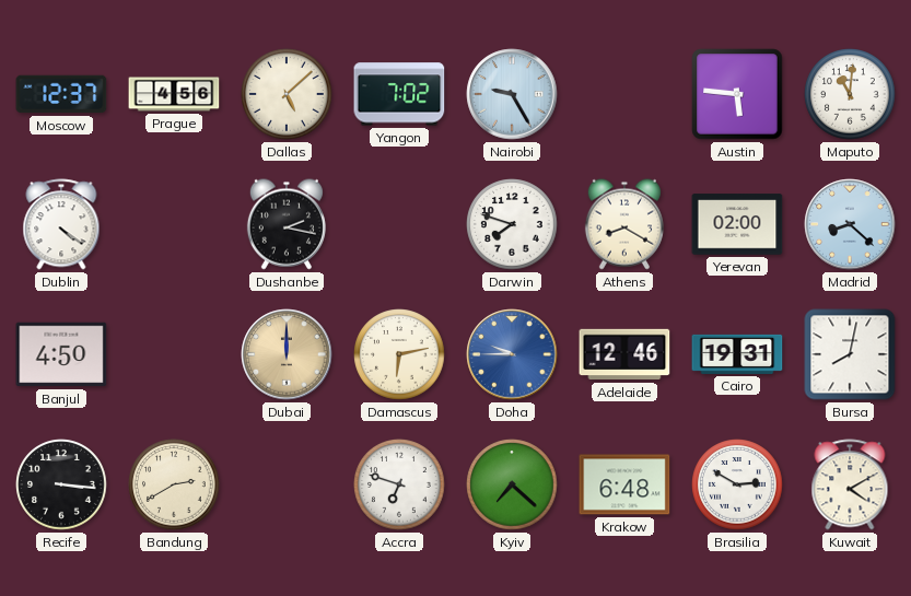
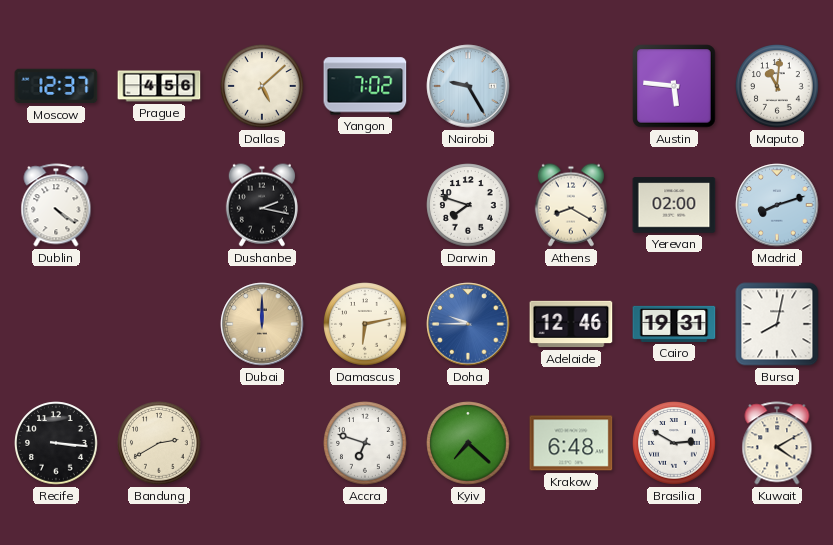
Madrid: 8:22 -> 8:12 (777, 205)
Banjul: 4:50 -> none (61, 354)
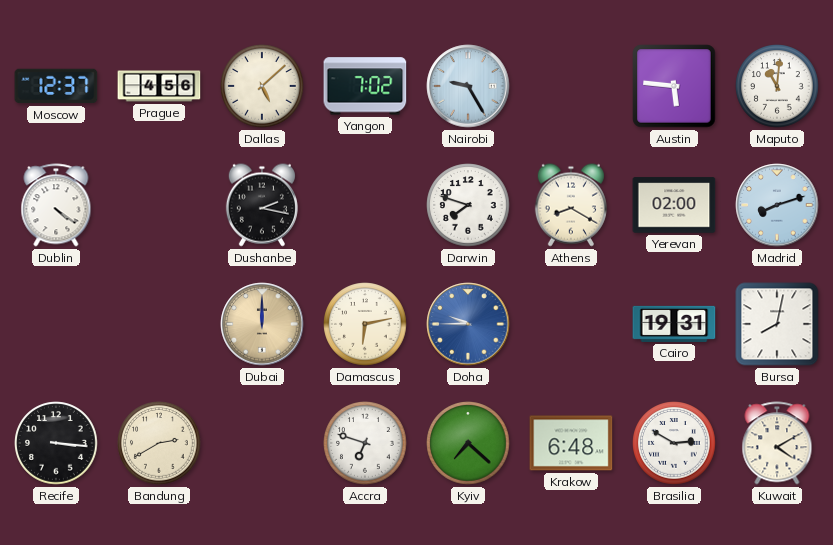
Adelaide: 12:46 -> none (571, 324)
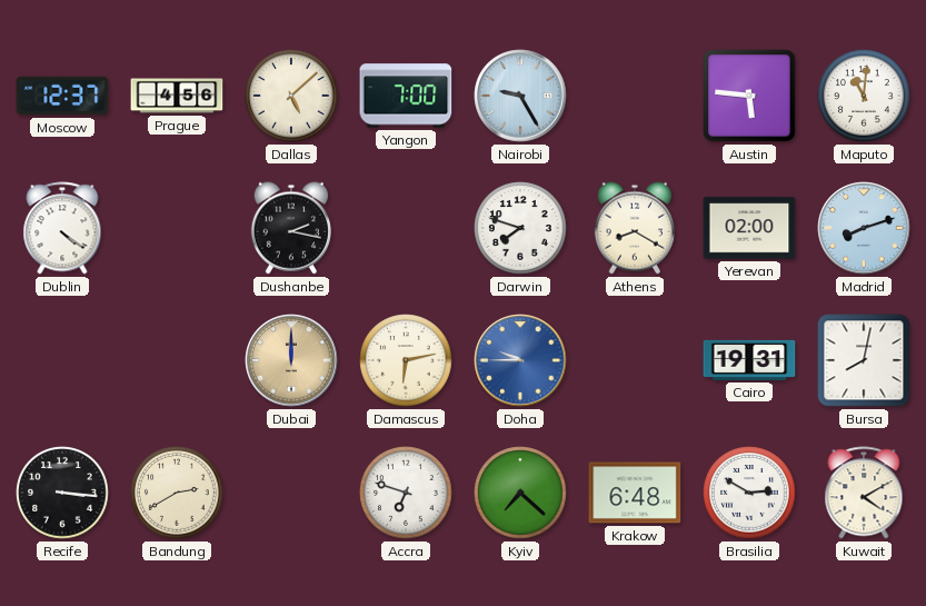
Yangon: 7:02 -> 7:00 (406, 96)
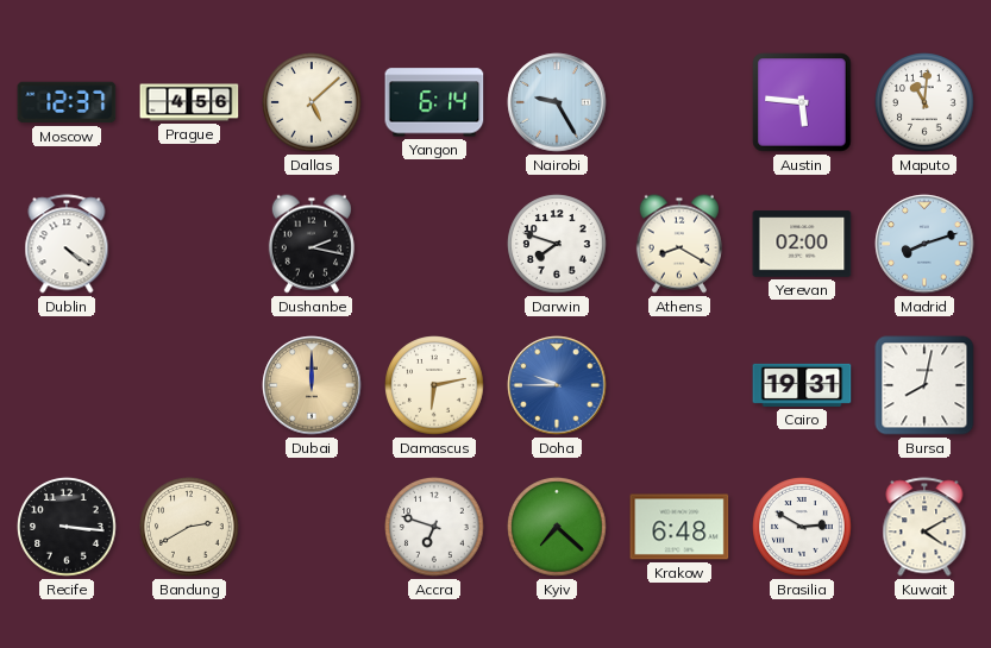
Yangon: 7:00 -> 6:14 (434, 102)
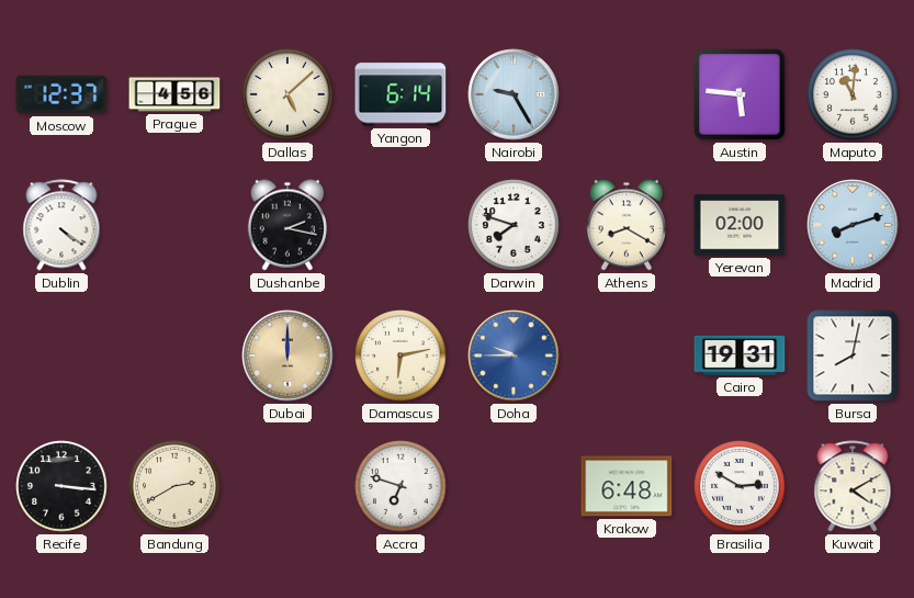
Kyiv: 7:22 -> none (557, 527)
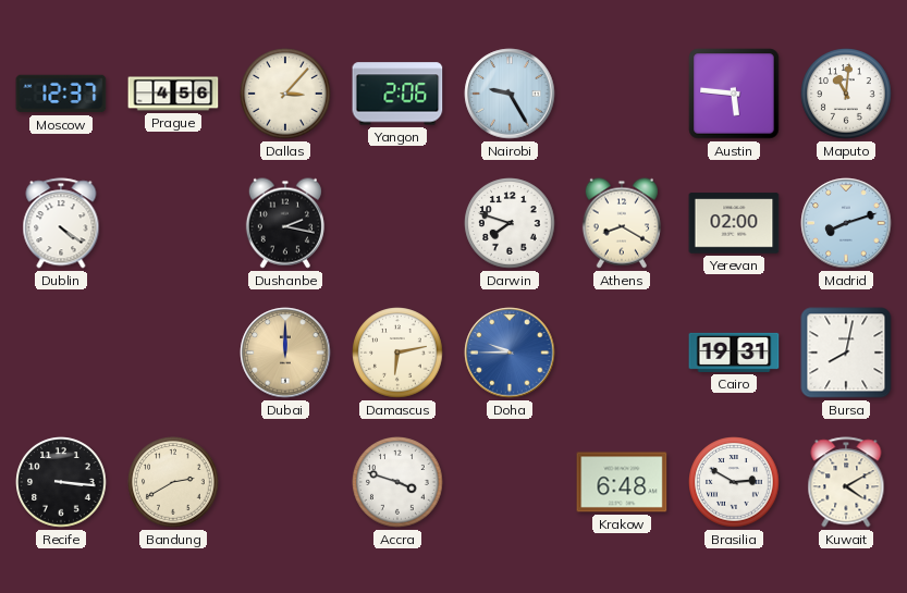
Dallas: 5:08 -> 3:07 (285, 94)
Yangon: 6:14 -> 2:06 (397, 94)
Accra: 6:48 -> 3:48 (397, 482)
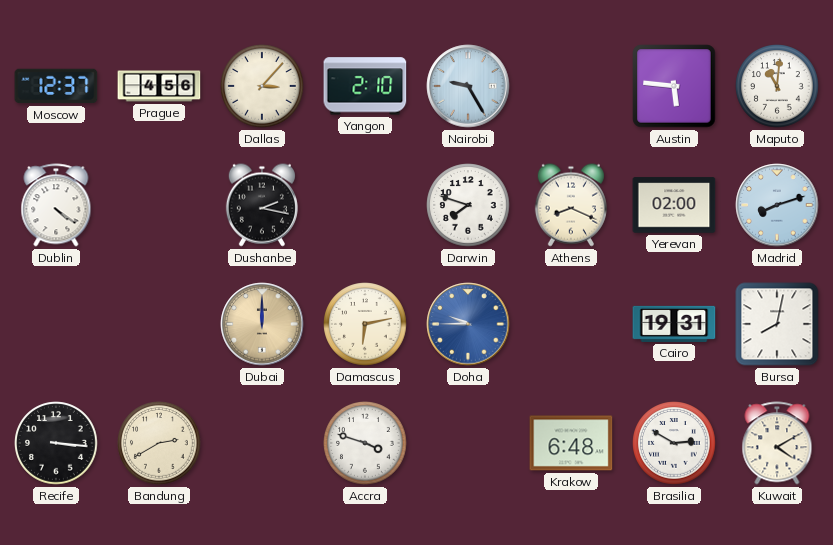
Yangon: 2:06 -> 2:10 (365, 86)
Athens: 8:20 -> 8:19 (571, 205)
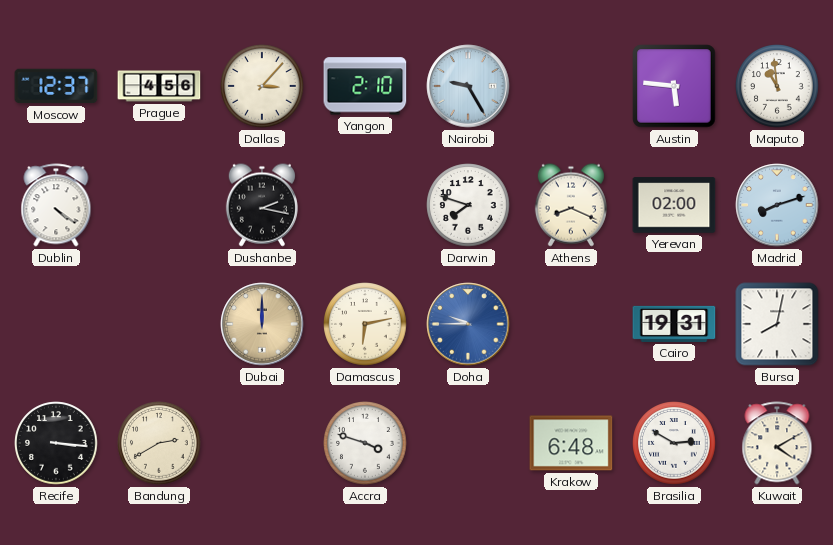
Maputo: 11:01 -> 10:59 (777, 86)
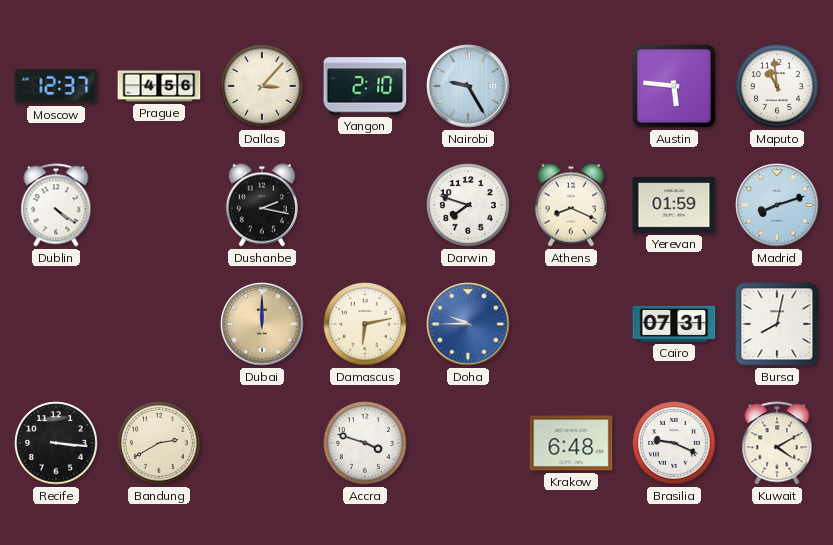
Yerevan: 02:00 -> 01:59 (674, 205)
Cairo: 19:31 -> 07:31 (674, 324)
Brasilia: 2:50 -> 9:19 (674, 443)
